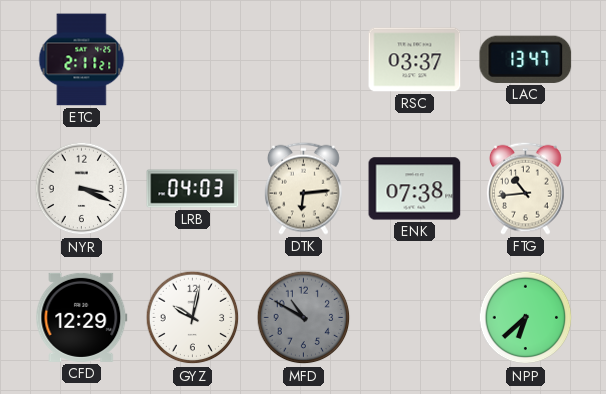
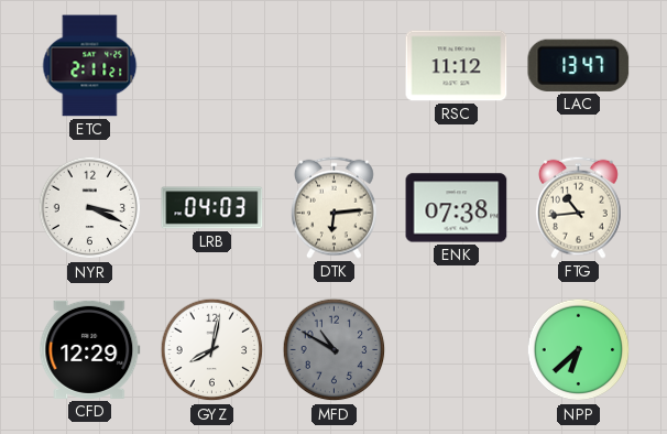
RSC: 03:37 -> 11:12 (457, 66)
GYZ: 10:02 -> 8:02 (212, 350)
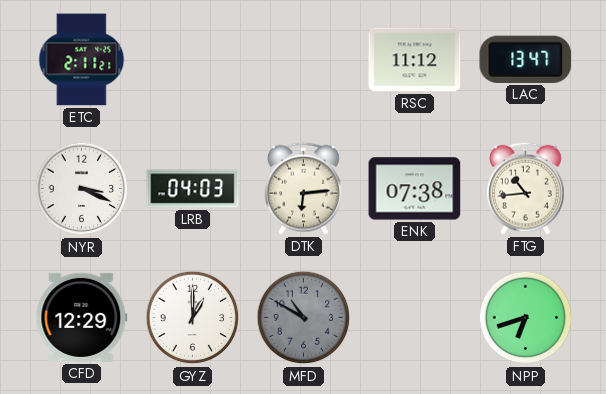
GYZ: 8:02 -> 1:00 (193, 318)
NPP: 6:38 -> 6:42 (526, 318)
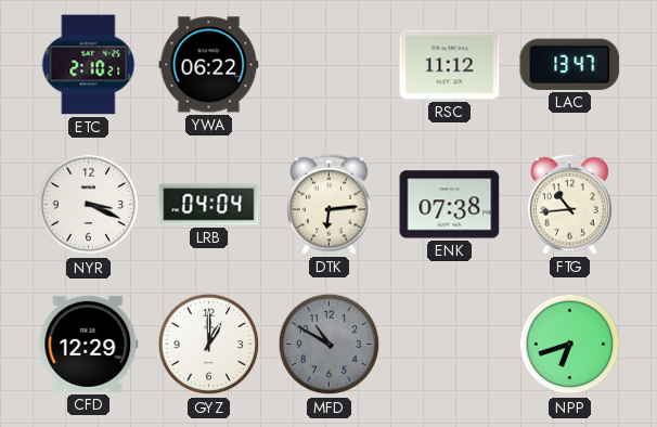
ETC: 2:11 -> 2:10 (89, 65)
YWA: none -> 06:22 (209, 65)
LRB: 04:03 -> 04:04 (209, 205)
